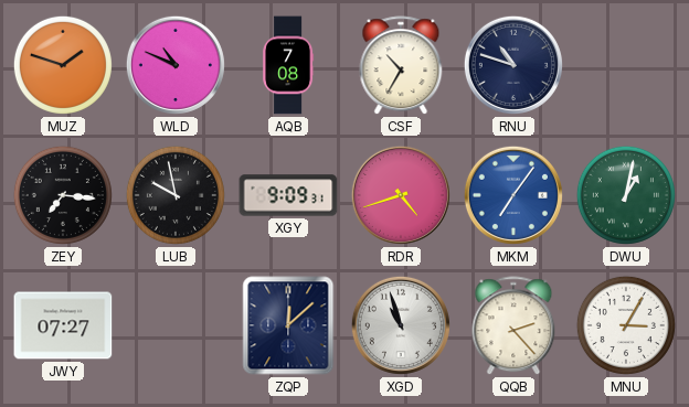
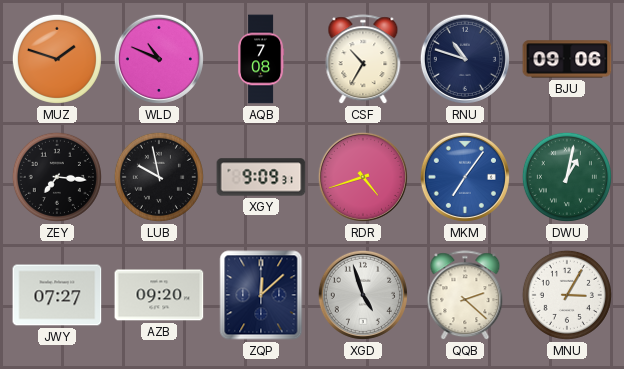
BJU: none -> 09:06 (567, 59)
AZB: none -> 09:20 (159, 295)
XGD: 10:57 -> 4:57 (363, 295)
QQB: 2:23 -> 2:22 (465, 296)
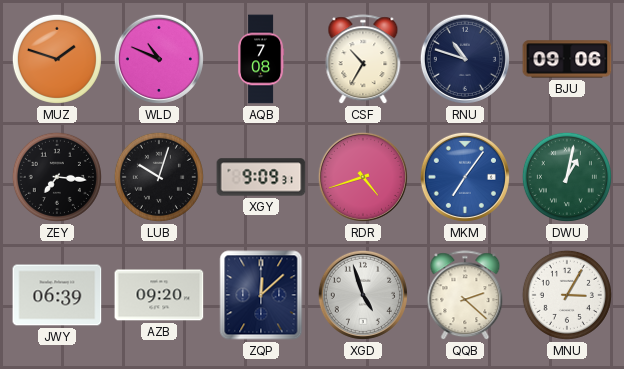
LUB: 9:58 -> 10:03 (159, 177)
JWY: 07:27 -> 06:39 (57, 295)
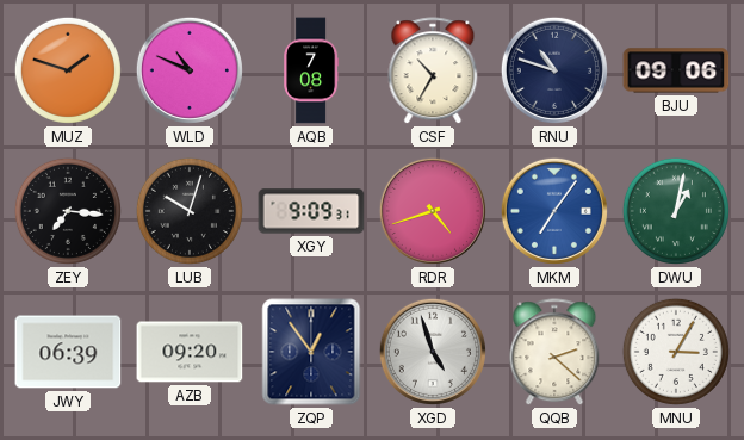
ZQP: 12:08 -> 12:54 (311, 352)
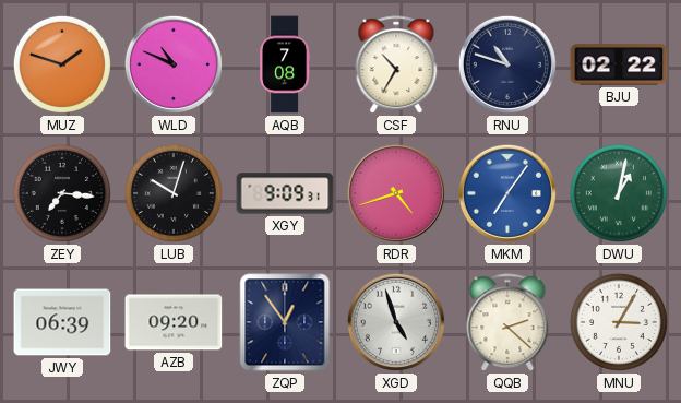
BJU: 09:06 -> 02:22 (619, 64)
